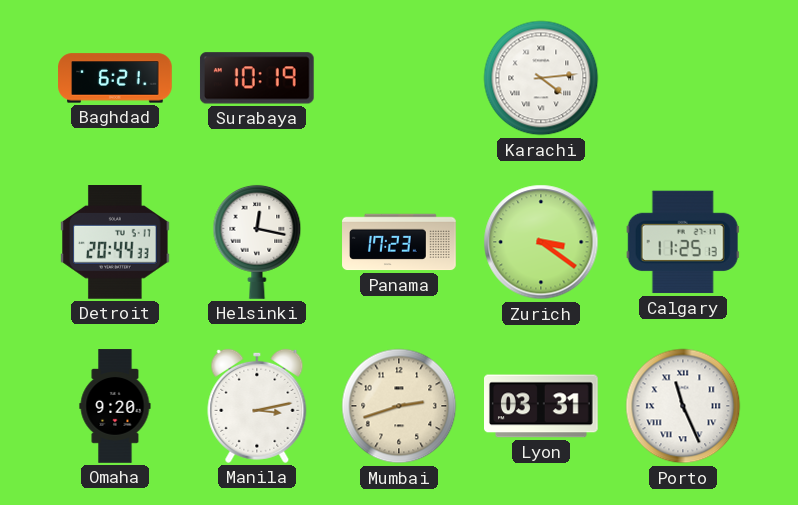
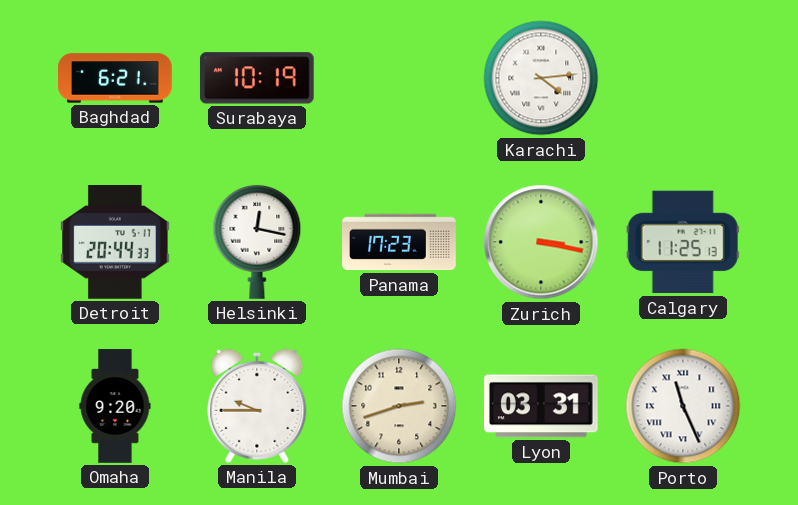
Zurich: 3:21 -> 3:17 (541, 242)
Manila: 3:13 -> 9:45 (257, 406)
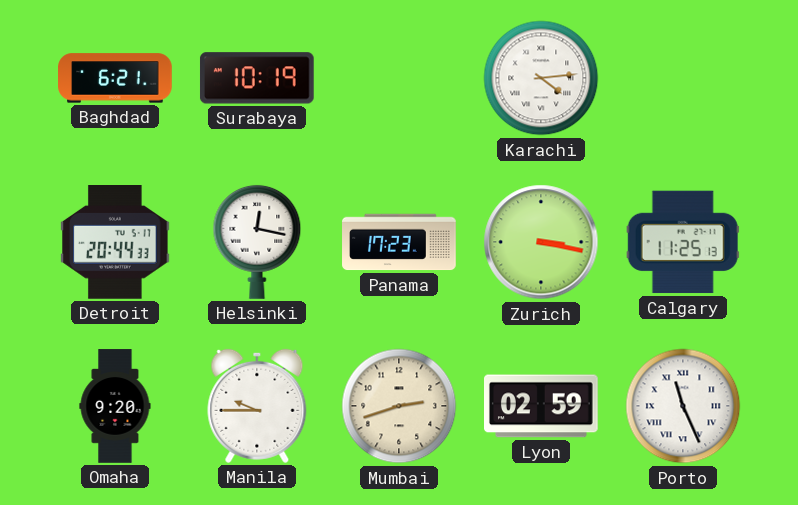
Lyon: 03:31 -> 02:59 (542, 406)
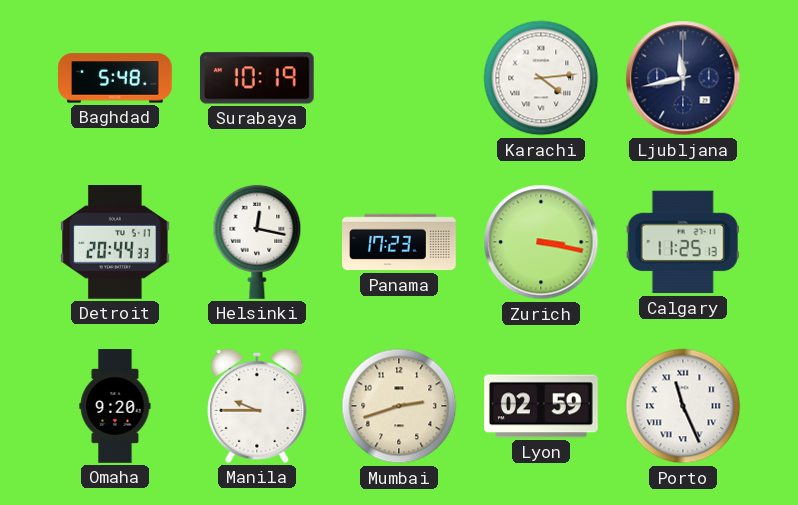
Baghdad: 6:21 -> 5:48 (115, 78)
Ljubljana: none -> 11:43 (683, 78)
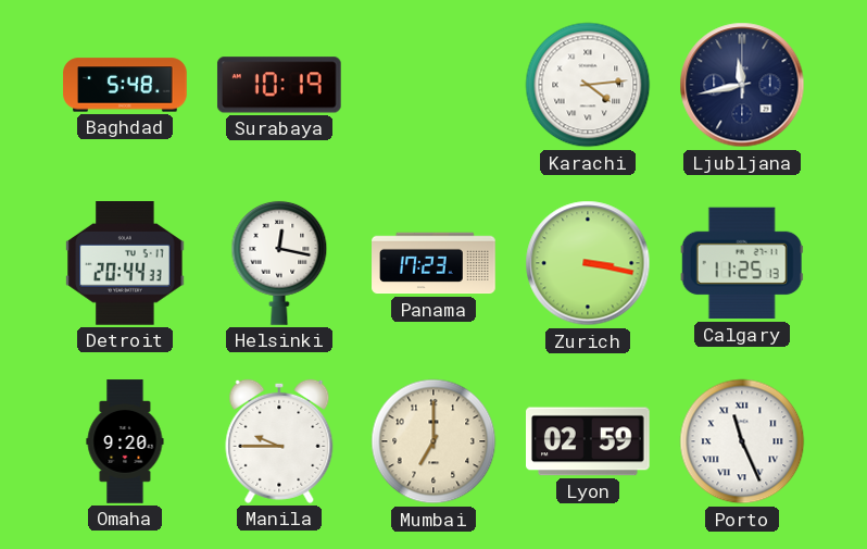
Mumbai: 2:42 -> 7:00 (434, 441)
